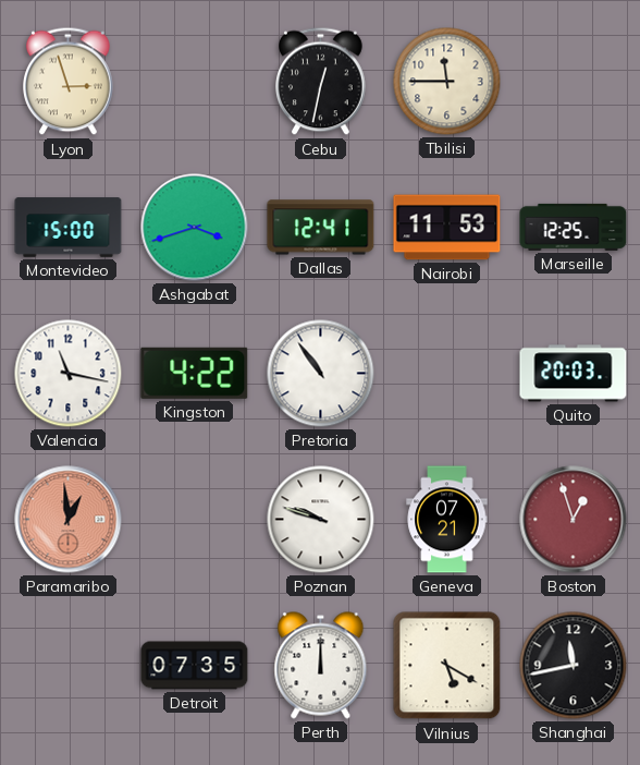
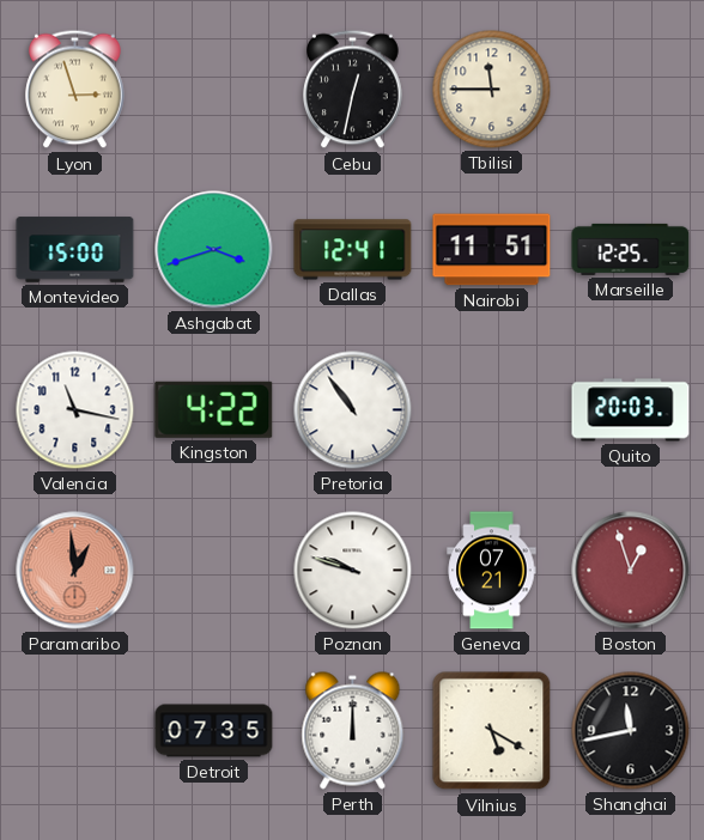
Nairobi: 11:53 -> 11:51 (492, 250)
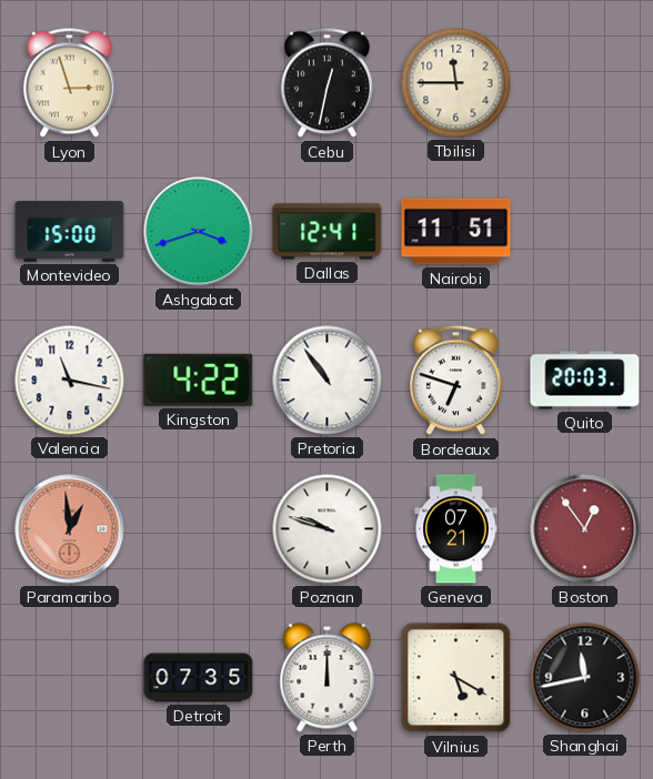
Marseille: 12:25 -> none (631, 249)
Bordeaux: none -> 6:48 (456, 381)
Boston: 12:57 -> 12:54 (585, 529)
